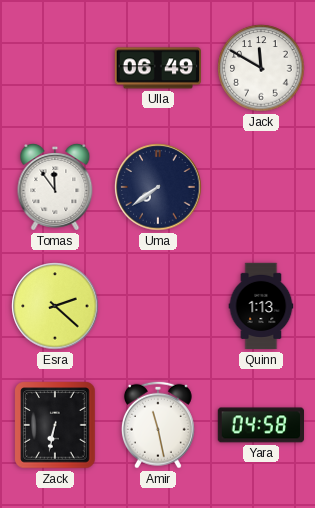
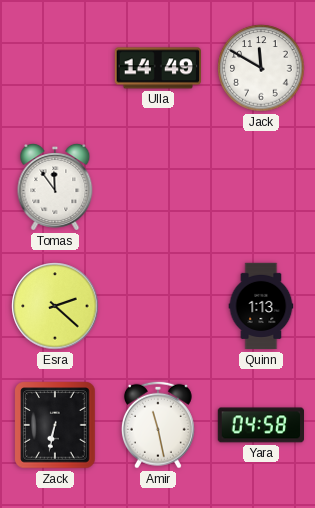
Ulla: 06:49 -> 14:49 (157, 68)
Uma: 7:39 -> none (158, 187)
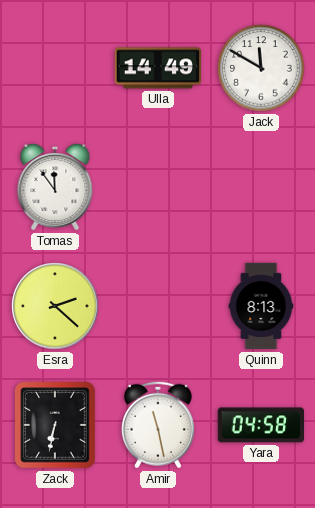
Quinn: 1:13 -> 8:13 (261, 306)
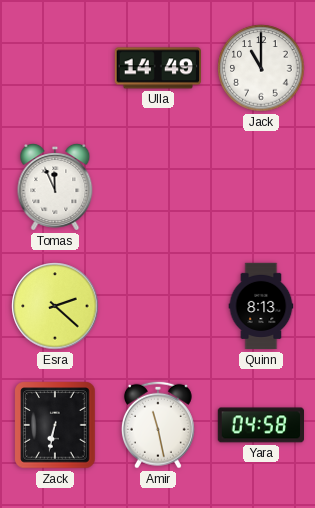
Jack: 11:50 -> 11:00 (261, 68)
Tomas: 11:54 -> 11:56 (55, 188)
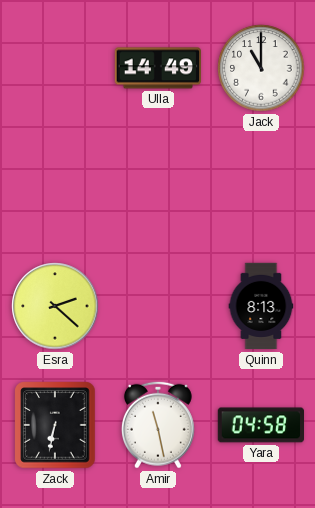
Tomas: 11:56 -> none (55, 188)
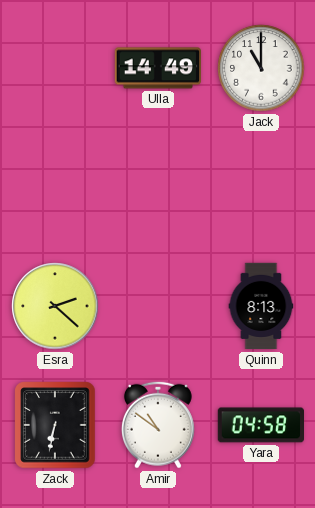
Amir: 11:28 -> 10:51 (158, 425)
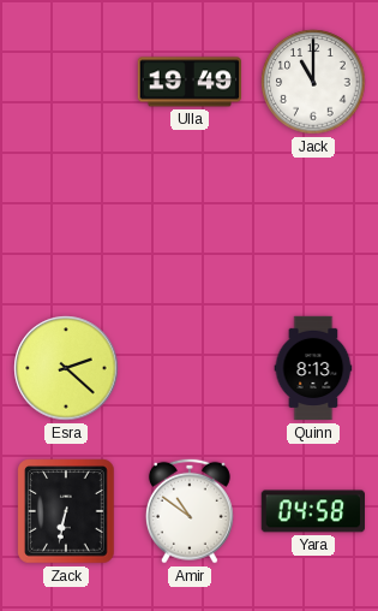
Ulla: 14:49 -> 19:49 (188, 82)
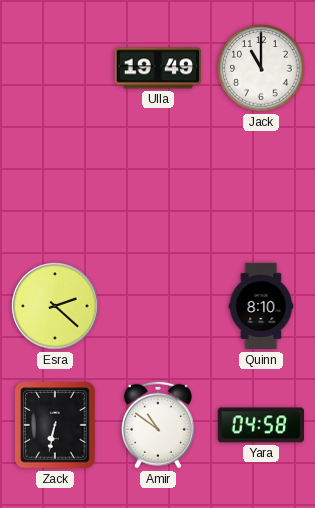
Quinn: 8:13 -> 8:10 (261, 306)
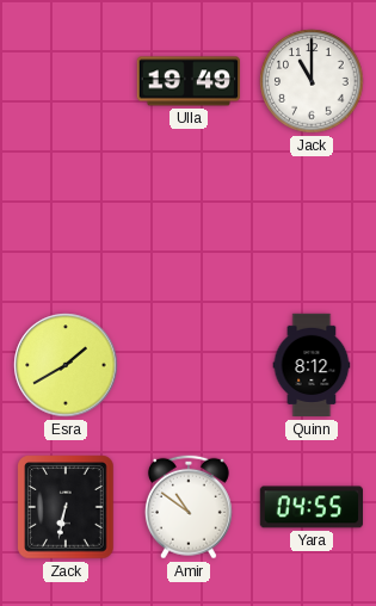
Esra: 2:22 -> 1:40 (66, 365)
Quinn: 8:10 -> 8:12 (312, 365)
Yara: 04:58 -> 04:55 (310, 507)
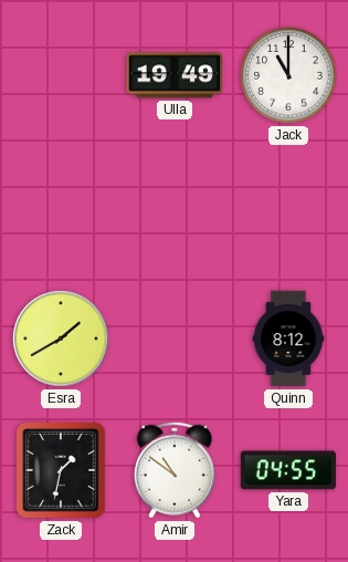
Zack: 6:32 -> 1:32 (61, 470)
